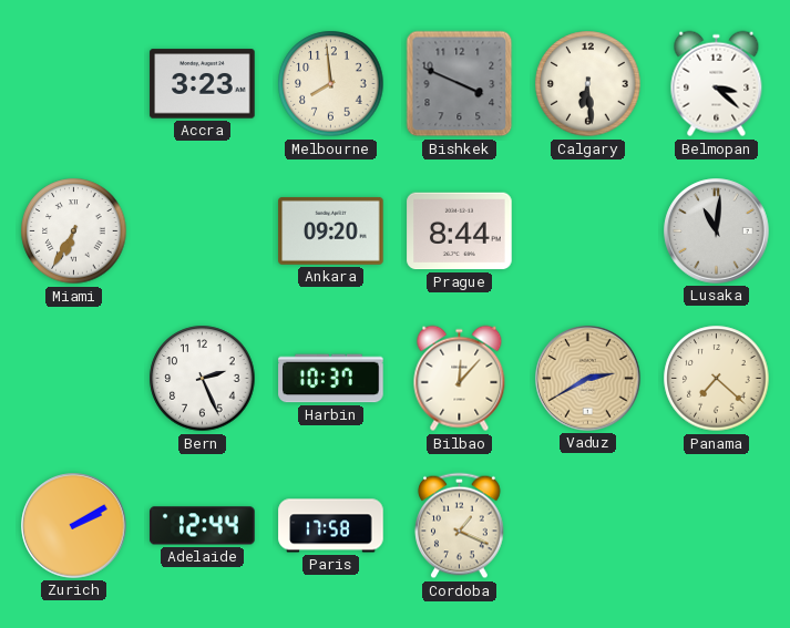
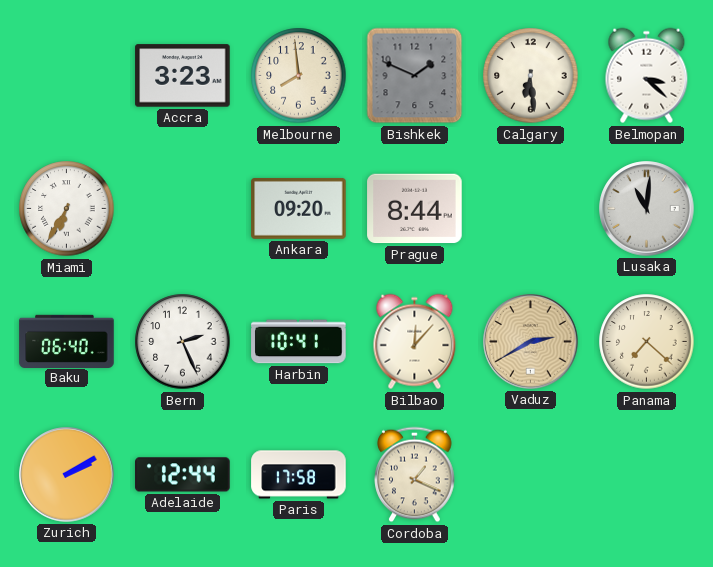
Bishkek: 3:49 -> 1:49 (415, 76)
Baku: none -> 06:40 (67, 341)
Harbin: 10:37 -> 10:41 (299, 342)
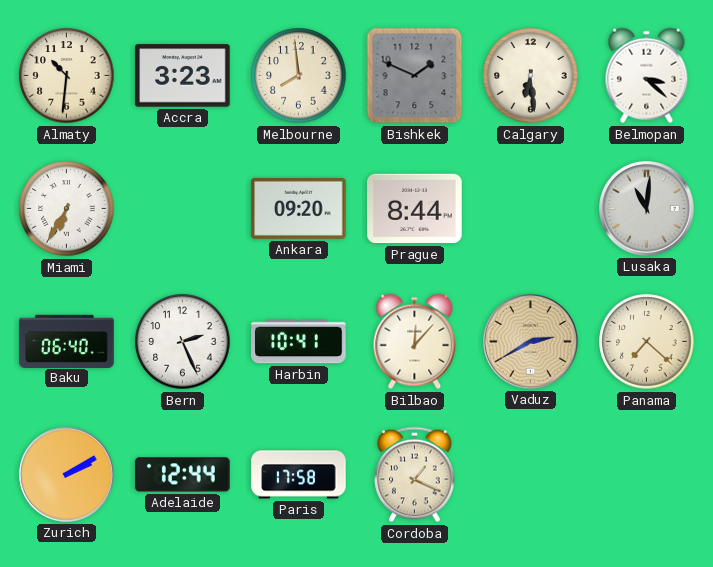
Almaty: none -> 10:31 (67, 76)
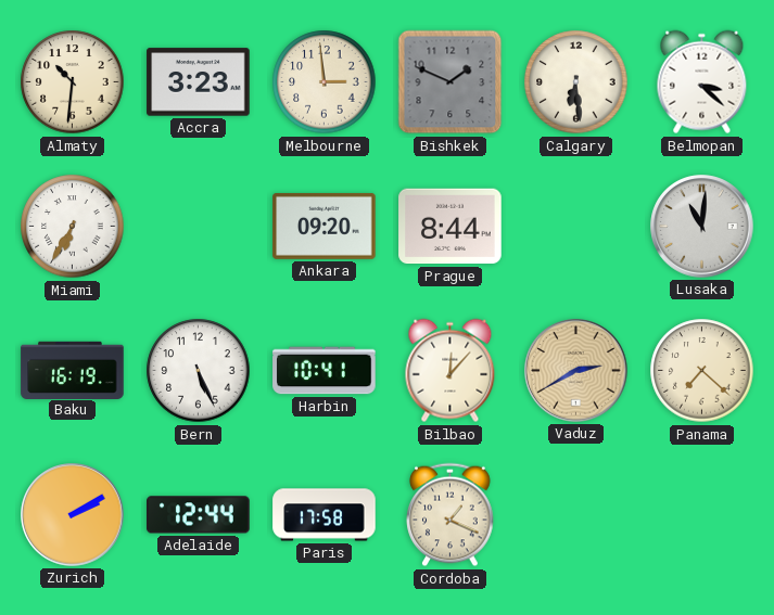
Melbourne: 7:59 -> 2:59 (325, 82)
Baku: 06:40 -> 16:19 (73, 370)
Bern: 2:26 -> 5:26 (199, 371)
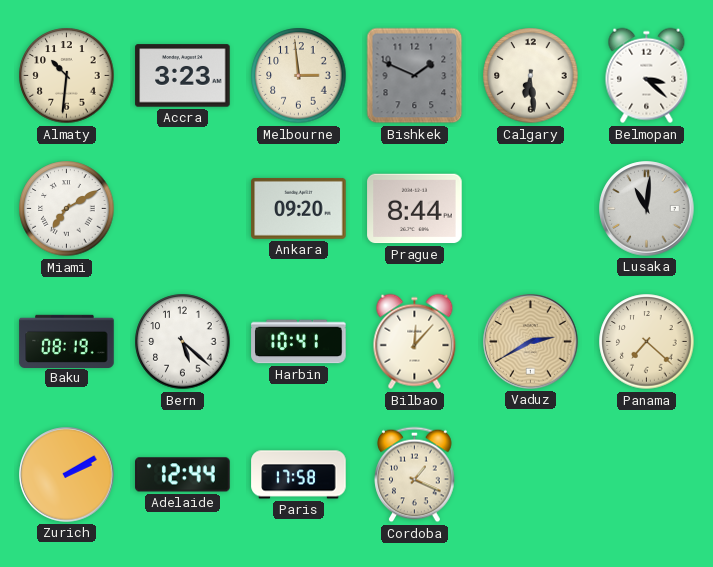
Miami: 6:35 -> 7:10 (67, 209)
Baku: 16:19 -> 08:19 (67, 341)
Bern: 5:26 -> 5:22 (183, 342)
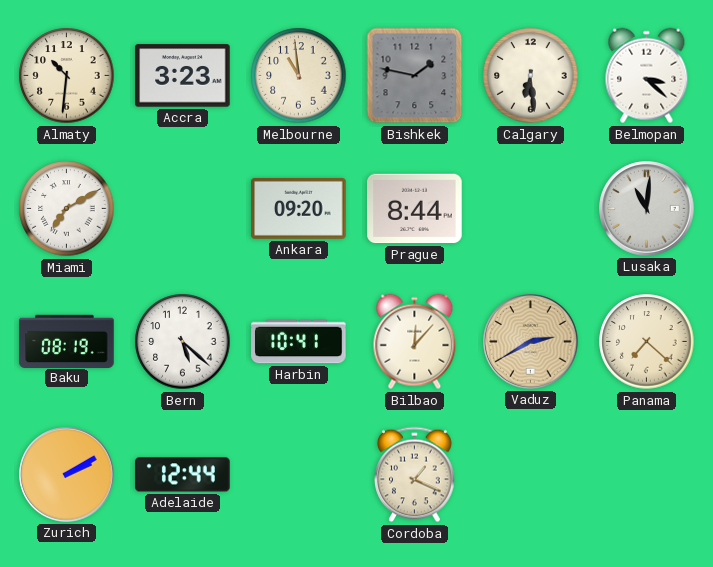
Melbourne: 2:59 -> 10:59 (299, 76)
Bishkek: 1:49 -> 1:47 (415, 76)
Paris: 17:58 -> none (299, 475)
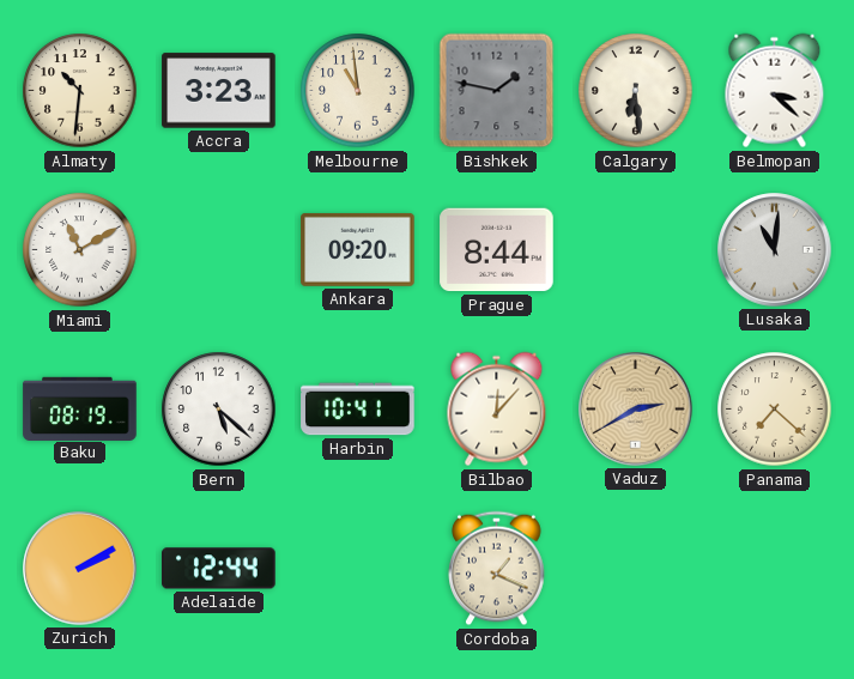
Miami: 7:10 -> 11:10 (80, 250)
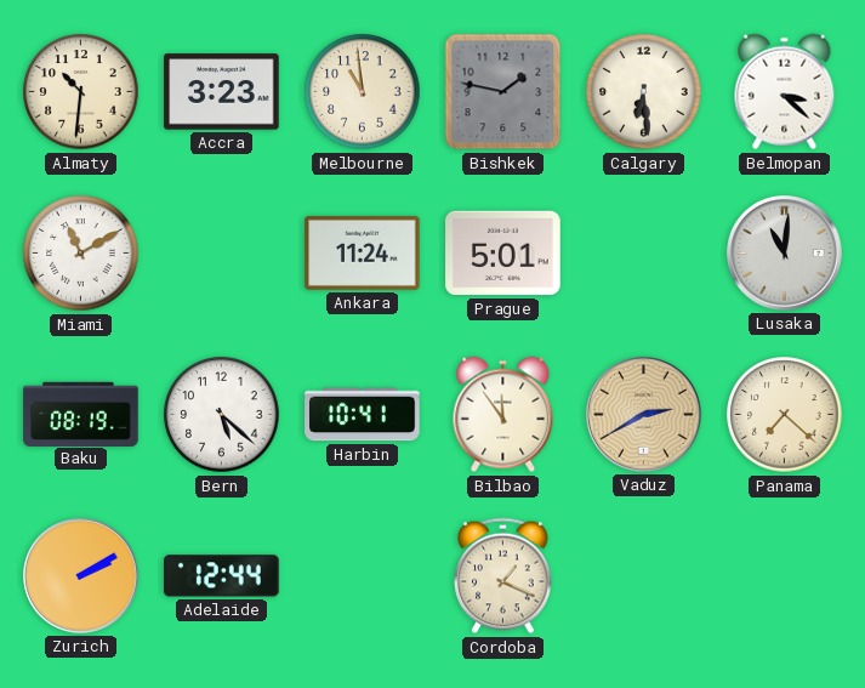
Ankara: 09:20 -> 11:24 (363, 252)
Prague: 8:44 -> 5:01 (503, 254)
Bilbao: 12:07 -> 11:54 (503, 415)
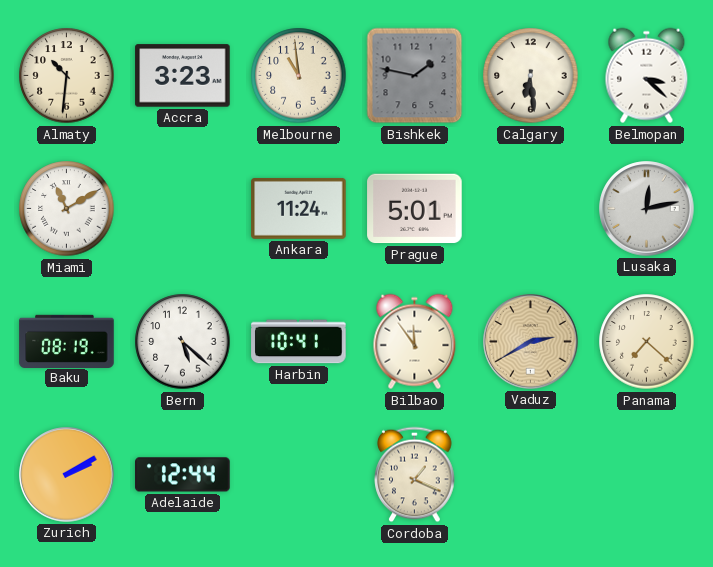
Lusaka: 11:01 -> 12:13 (647, 209)
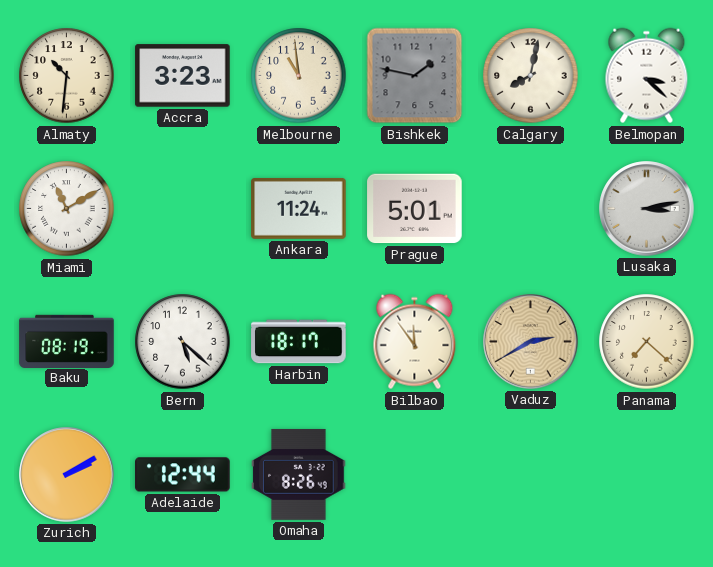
Calgary: 6:29 -> 8:02 (531, 76)
Lusaka: 12:13 -> 3:13 (647, 209)
Harbin: 10:41 -> 18:17 (299, 342)
Omaha: none -> 8:26 (299, 474)
Cordoba: 1:19 -> none (415, 475)
